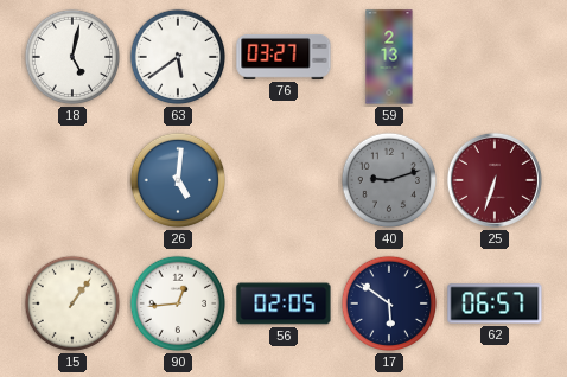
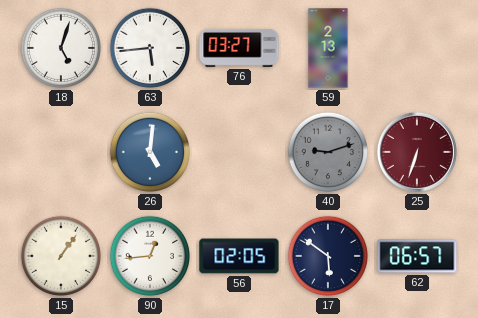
18: 5:02 -> 5:03 (61, 48)
63: 5:39 -> 5:44 (150, 48)
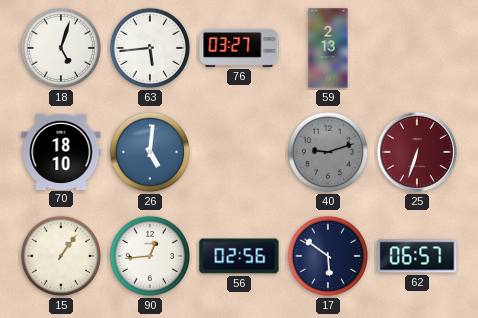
70: none -> 18:10 (61, 151)
56: 02:05 -> 02:56 (239, 256)
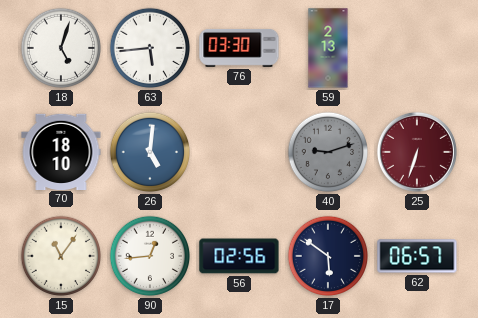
76: 03:27 -> 03:30 (239, 48)
15: 1:06 -> 11:06 (61, 256)
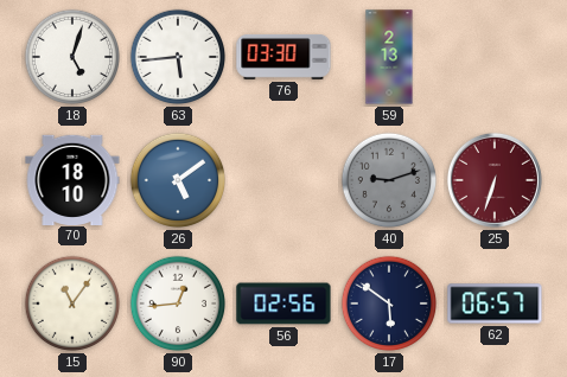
26: 5:01 -> 5:09 (178, 180)
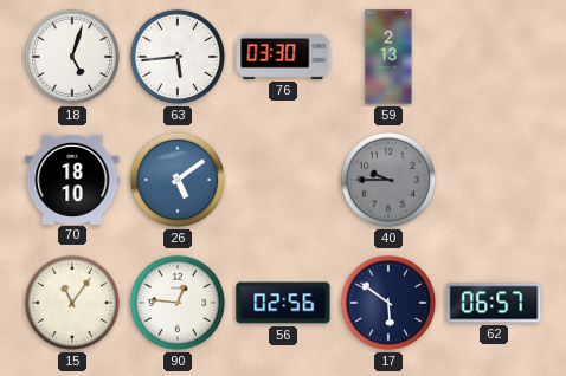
40: 9:12 -> 9:45 (388, 180)
25: 6:33 -> none (495, 180)
90: 12:44 -> 12:46 (178, 303)
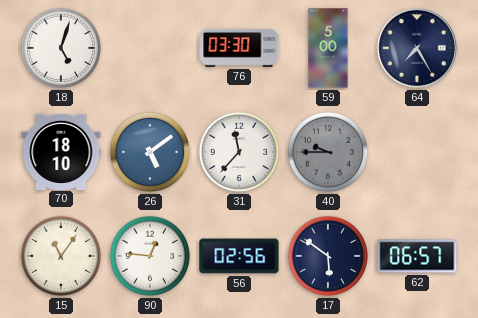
63: 5:44 -> none (178, 57)
59: 2:13 -> 5:00 (328, 48)
64: none -> 7:25 (417, 48)
31: none -> 11:37 (239, 152)
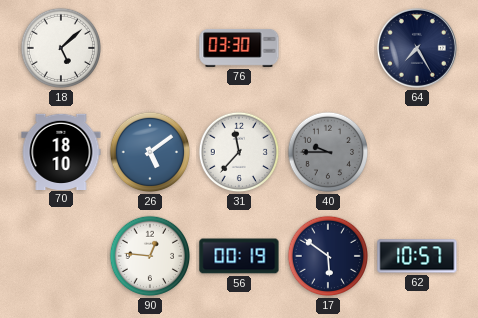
18: 5:03 -> 5:08 (61, 48)
59: 5:00 -> none (328, 48)
15: 11:06 -> none (61, 256)
56: 02:56 -> 00:19 (239, 256)
62: 06:57 -> 10:57 (417, 256)
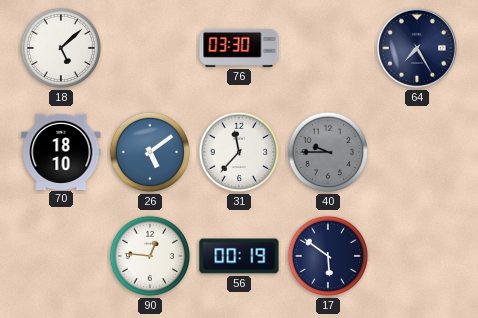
62: 10:57 -> none (417, 256)
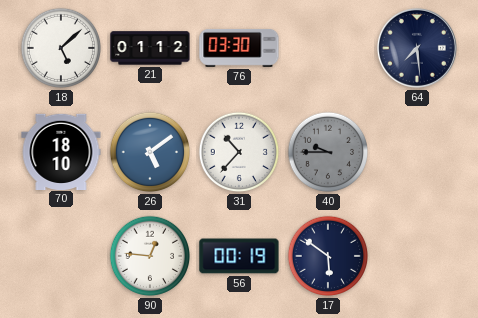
21: none -> 01:12 (150, 48)
64: 7:25 -> 7:29 (417, 48)
31: 11:37 -> 10:37 (239, 152)
